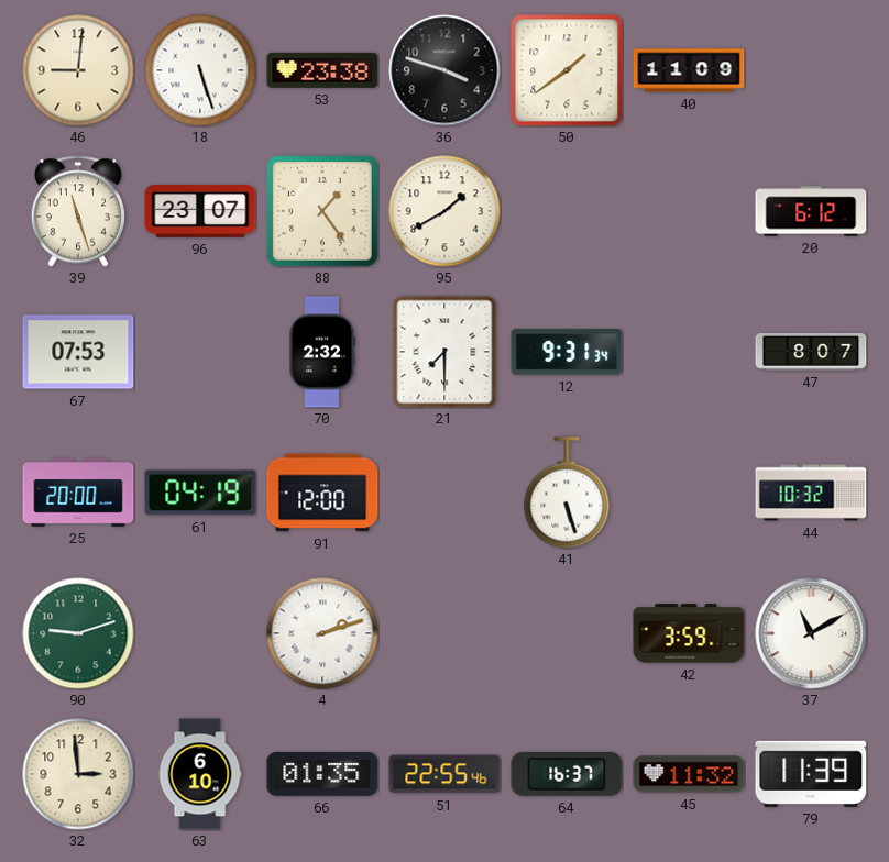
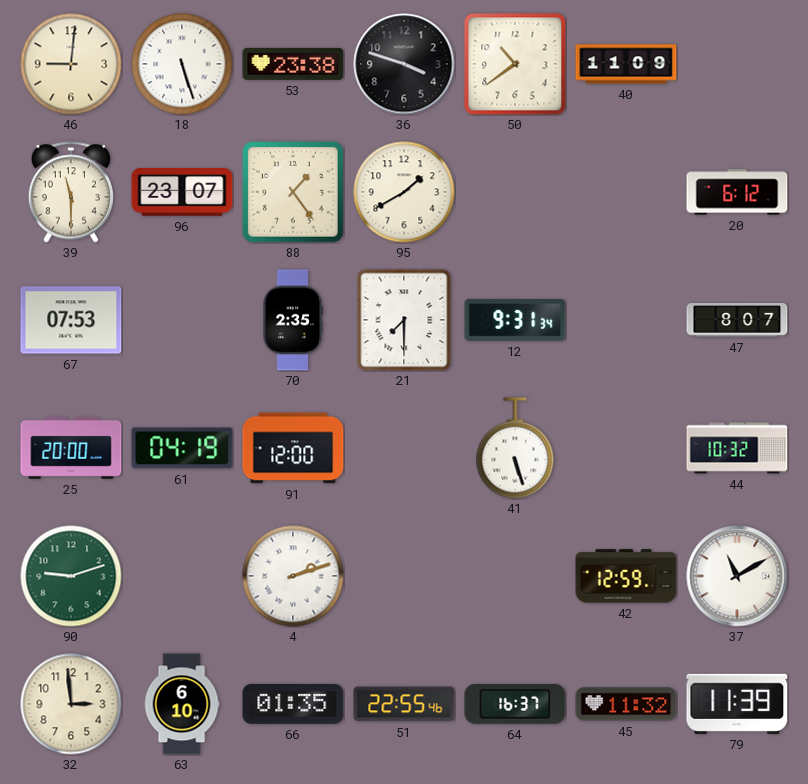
50: 1:39 -> 10:39 (515, 64)
39: 11:27 -> 11:30 (70, 192)
70: 2:32 -> 2:35 (292, 320)
42: 3:59 -> 12:59 (626, 576)
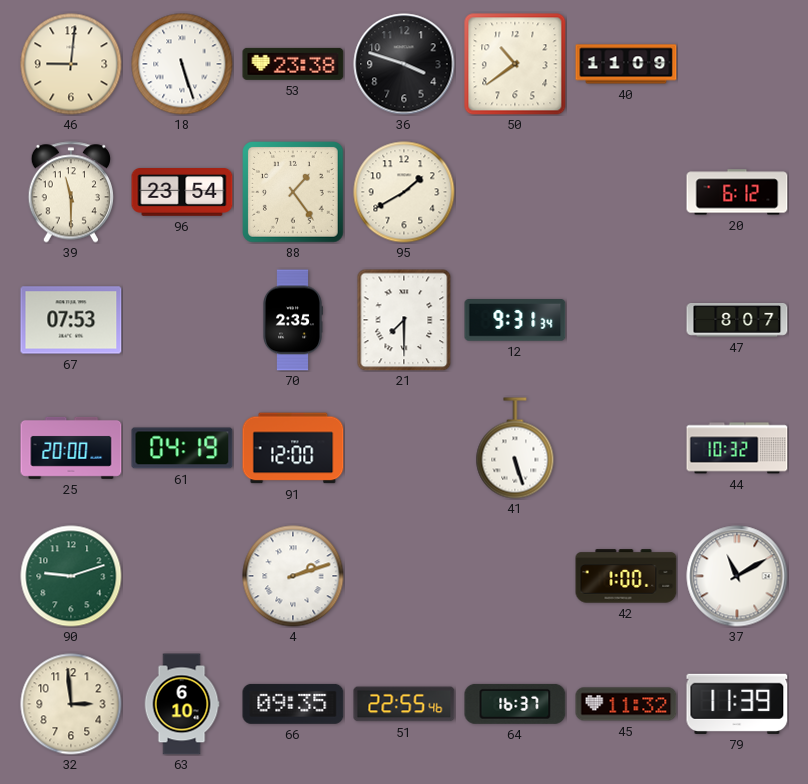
96: 23:07 -> 23:54 (182, 193)
42: 12:59 -> 1:00 (626, 576)
66: 01:35 -> 09:35 (293, 704)
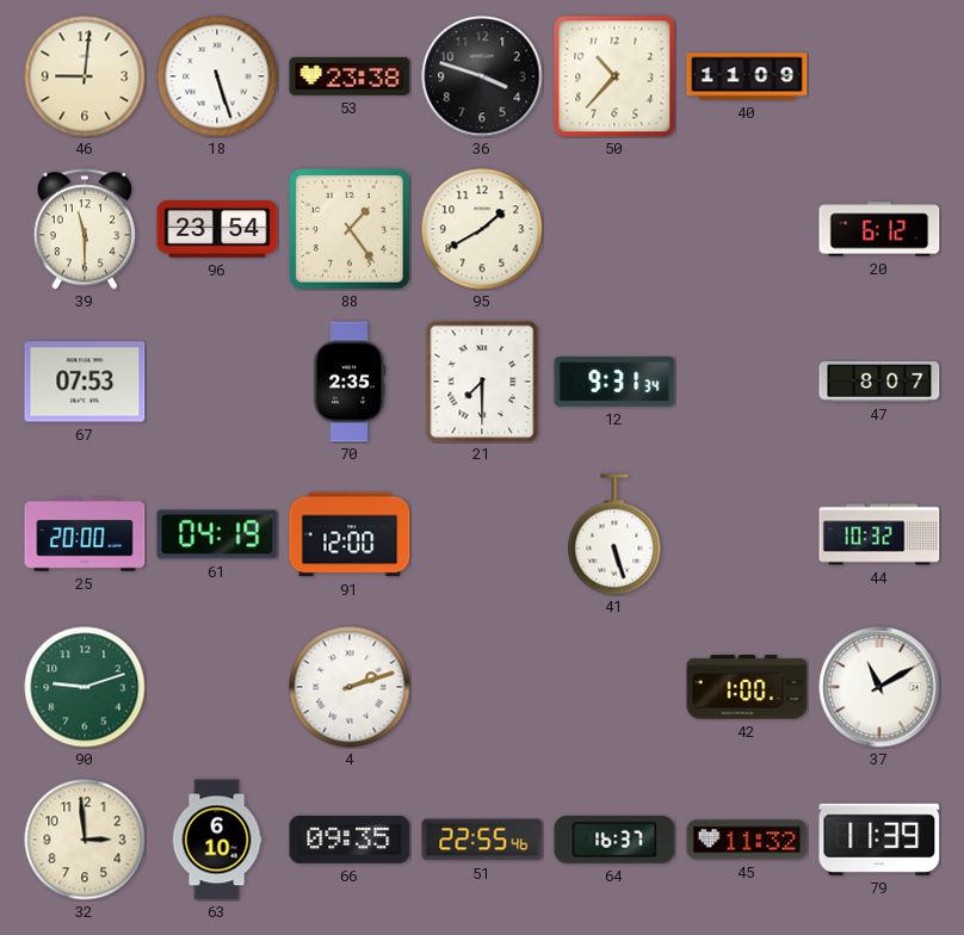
50: 10:39 -> 10:37 (614, 76)
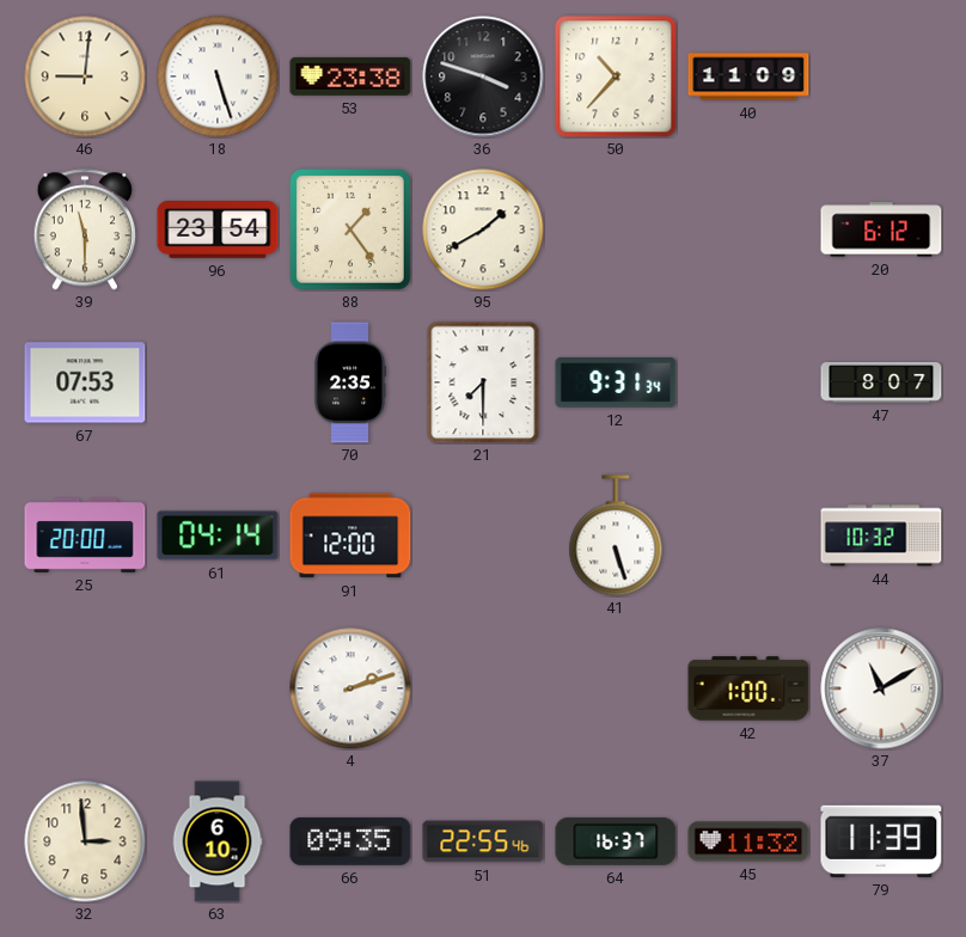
61: 04:19 -> 04:14 (218, 535)
90: 9:12 -> none (85, 687)
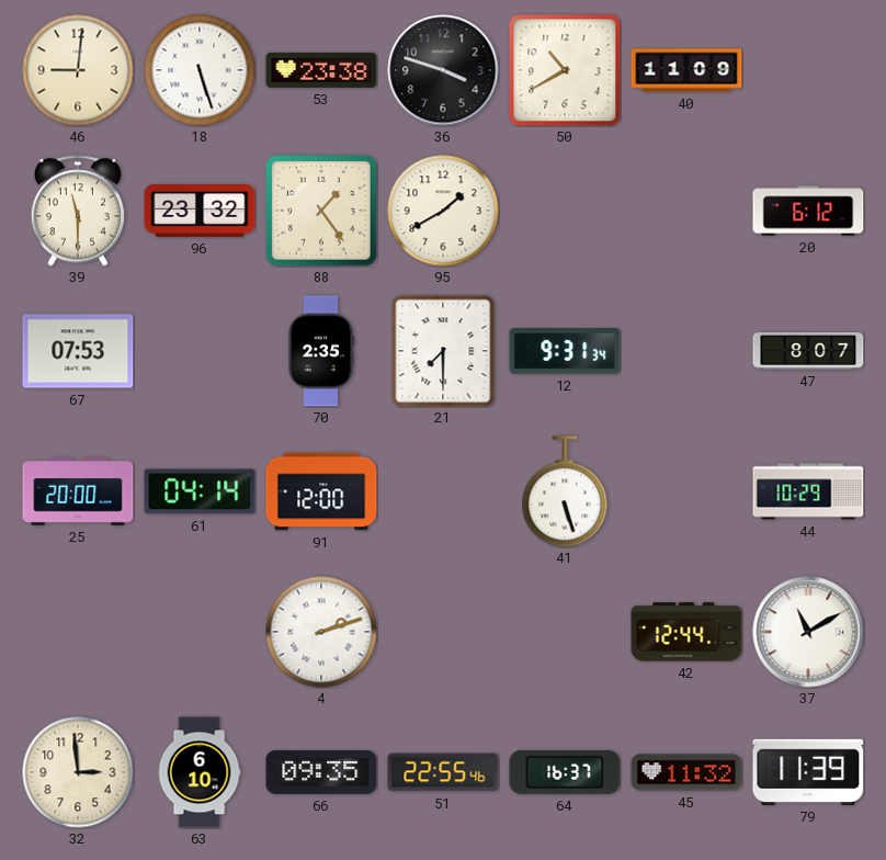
50: 10:37 -> 10:40 (565, 70)
96: 23:54 -> 23:32 (200, 212)
44: 10:32 -> 10:29 (808, 491)
42: 1:00 -> 12:44 (686, 632)
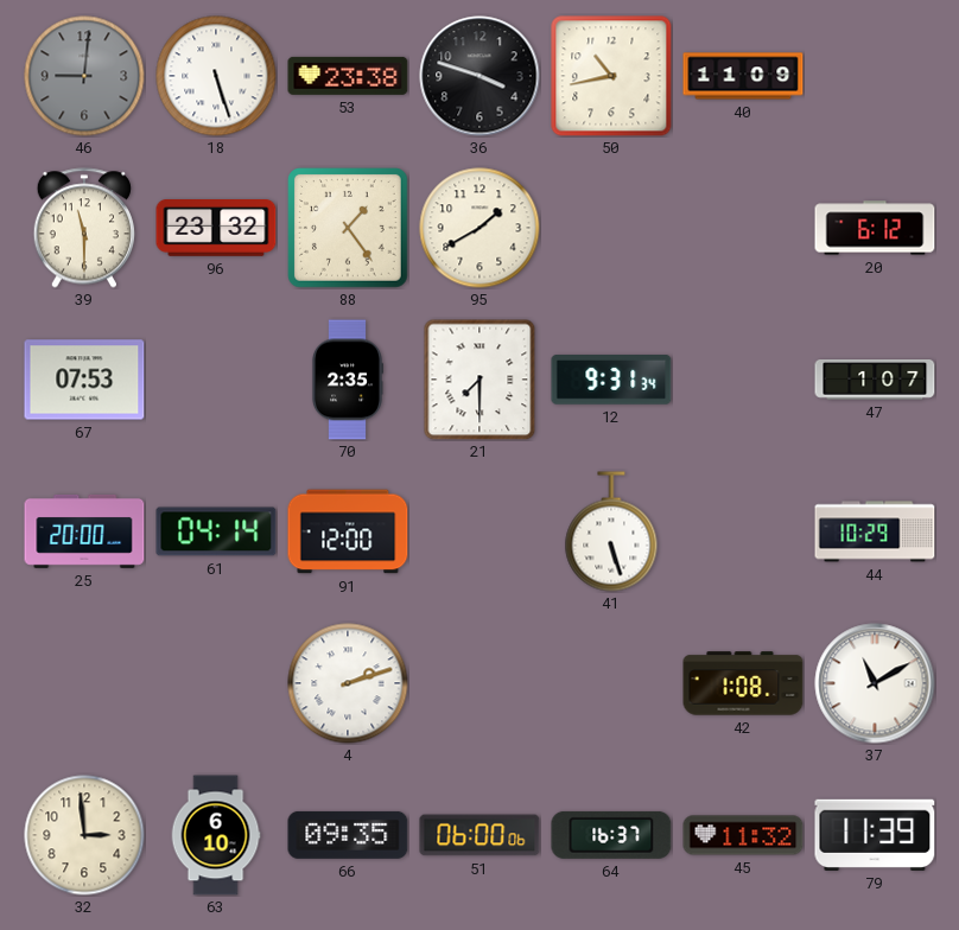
46 dial: cream -> grey (84, 76)
50: 10:40 -> 10:43 (611, 76)
47: 8:07 -> 1:07 (875, 380)
42: 12:44 -> 1:08 (743, 683)
51: 22:55 -> 06:00 (479, 835)
